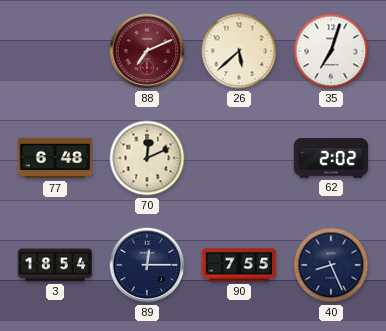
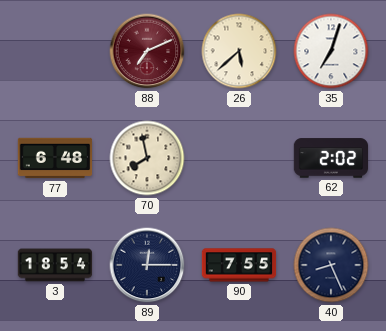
70: 12:11 -> 7:58 (147, 158)
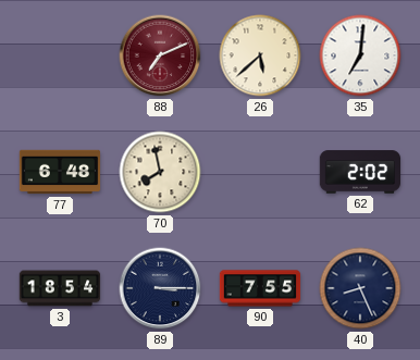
35: 7:03 -> 7:01 (360, 55)
89: 12:15 -> 3:15 (160, 288)
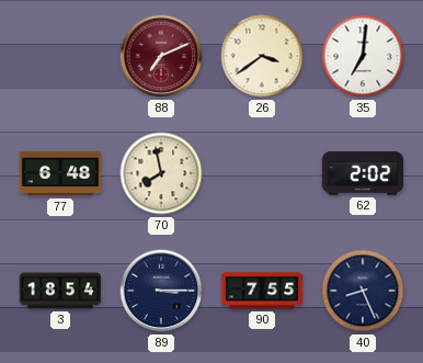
26: 5:38 -> 3:39 (262, 56)
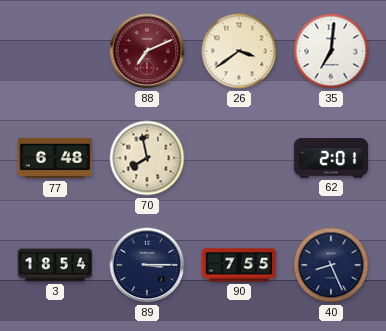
62: 2:02 -> 2:01 (331, 158)
